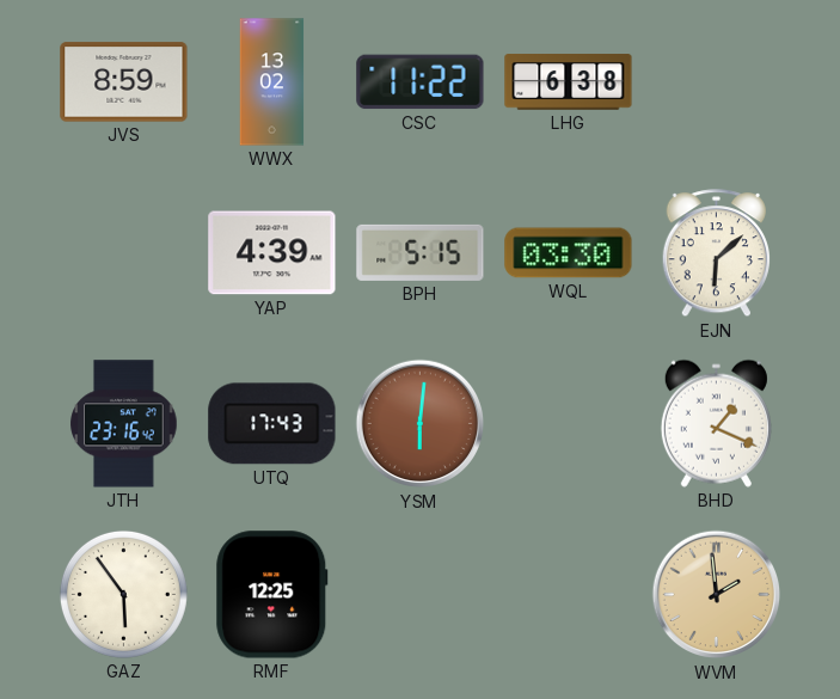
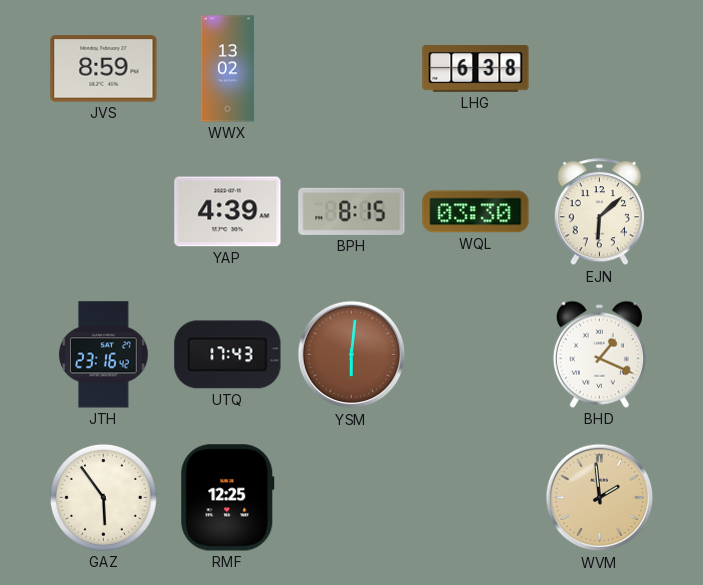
CSC: 11:22 -> none (421, 82)
BPH: 5:15 -> 8:15 (352, 211)
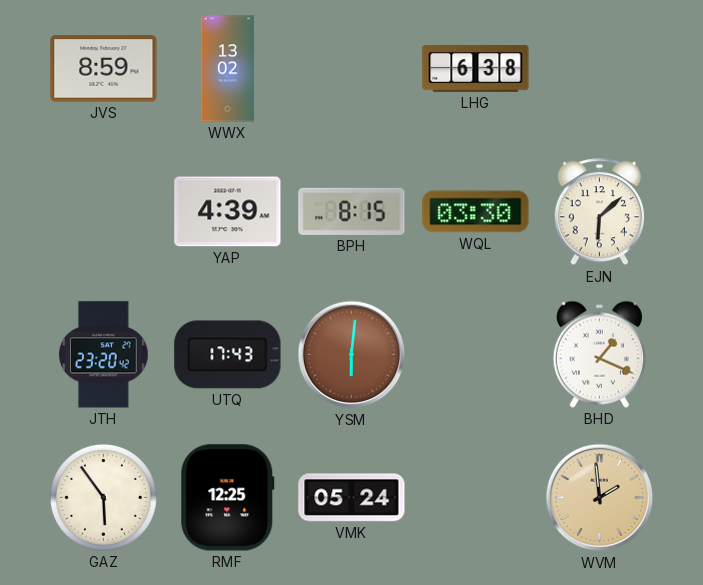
JTH: 23:16 -> 23:20 (104, 355)
VMK: none -> 05:24 (352, 498)
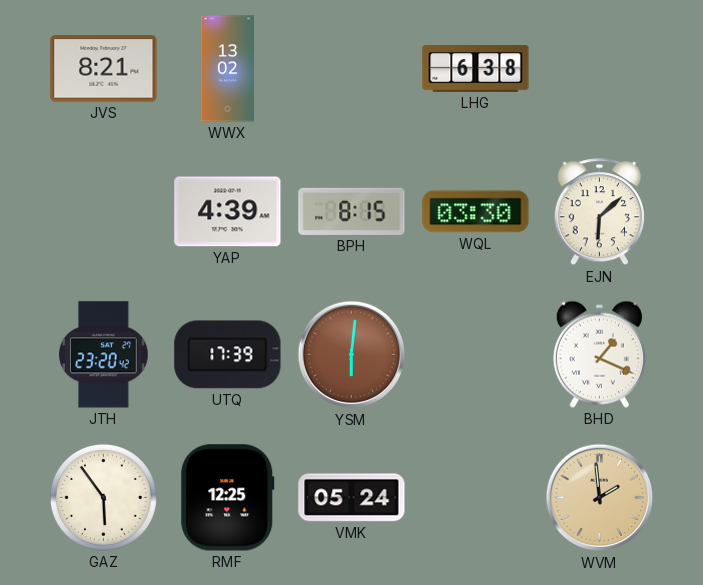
JVS: 8:59 -> 8:21 (104, 69)
UTQ: 17:43 -> 17:39 (228, 355)
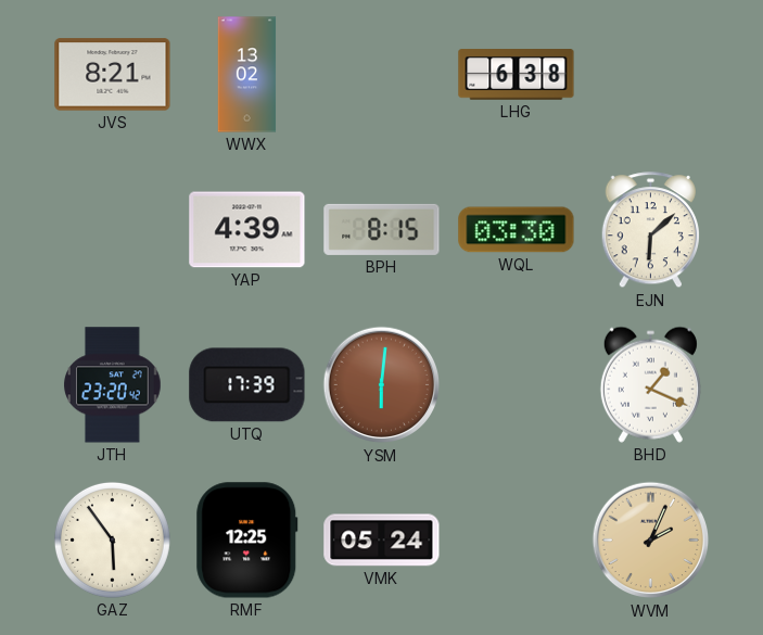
WVM: 1:59 -> 2:04 (651, 541)
